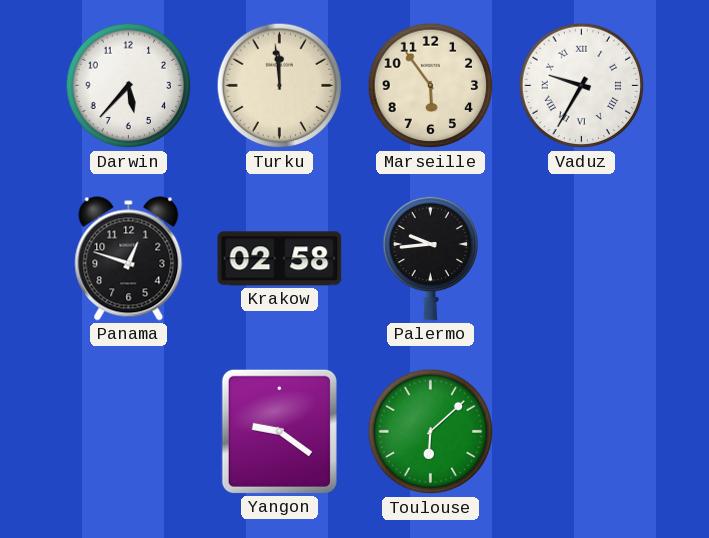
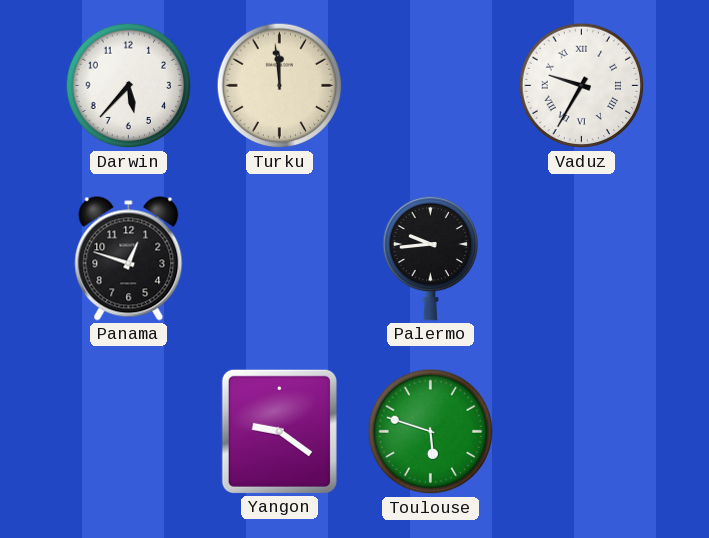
Marseille: 5:54 -> none (431, 86)
Krakow: 02:58 -> none (280, 259)
Toulouse: 6:08 -> 5:48 (431, 432)
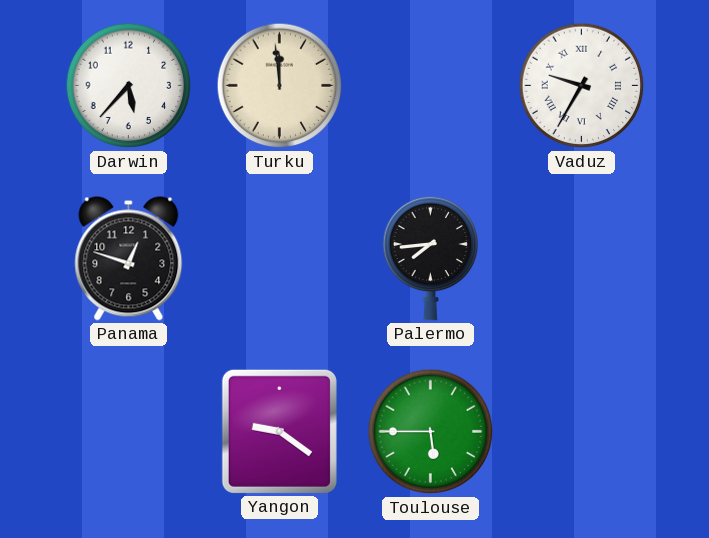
Palermo: 9:44 -> 7:44 (430, 258)
Toulouse: 5:48 -> 5:45 (431, 432)
